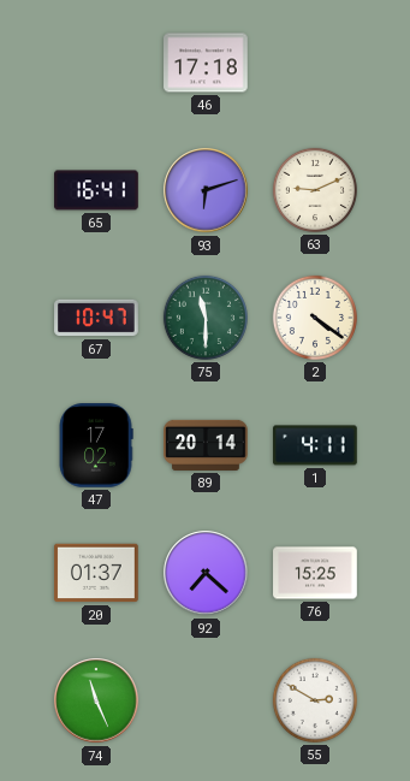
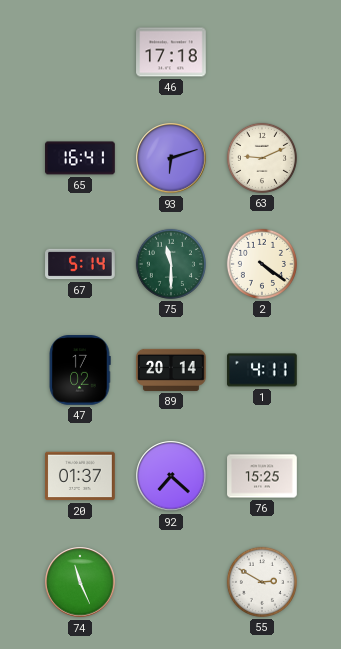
67: 10:47 -> 5:14 (80, 264)
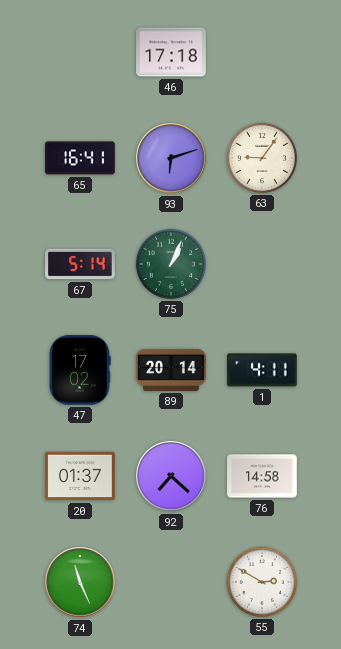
63: 9:11 -> 9:06 (262, 158)
75: 11:30 -> 1:04 (171, 264)
2: 4:21 -> none (262, 264)
76: 15:25 -> 14:58 (262, 476)
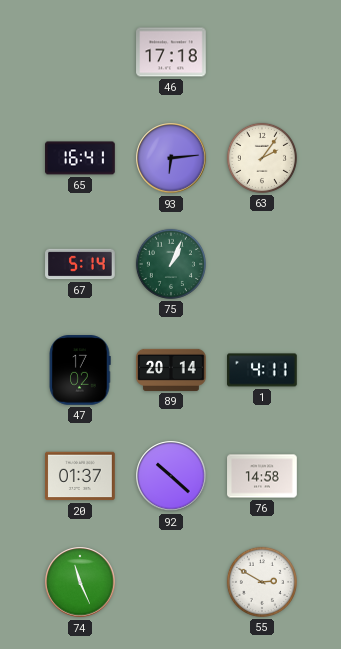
93: 6:12 -> 6:14 (171, 158)
63: 9:06 -> 2:06 (262, 158)
92: 7:22 -> 10:22 (171, 476)
